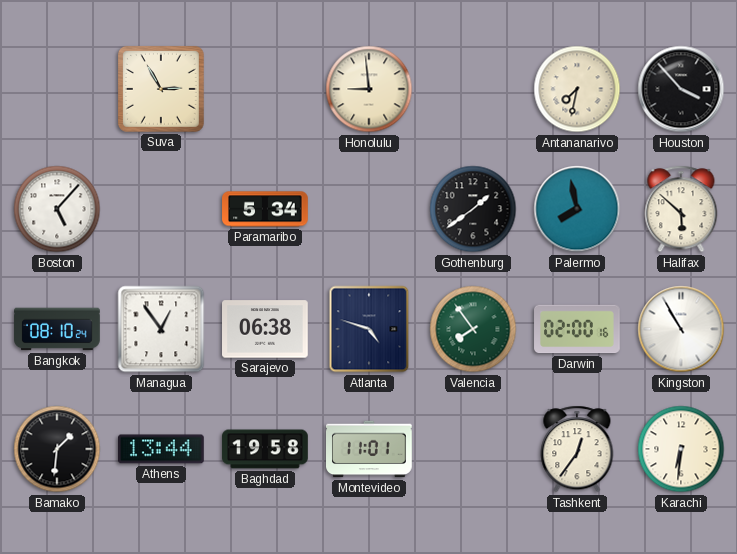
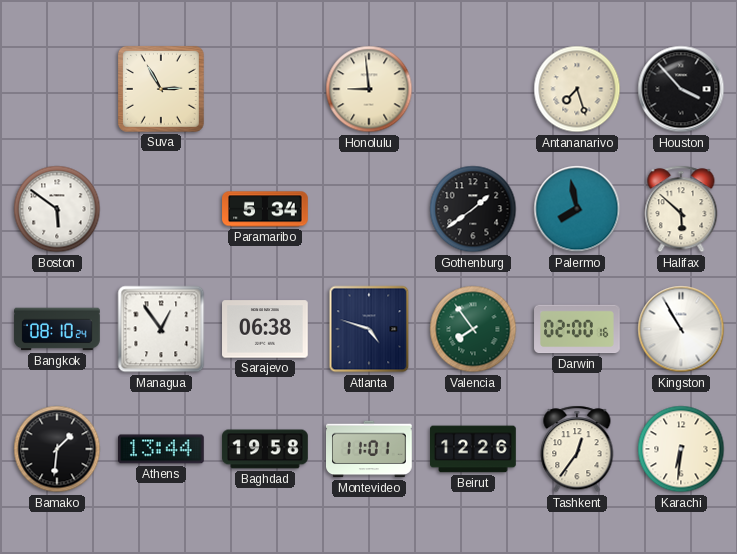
Antananarivo: 7:32 -> 7:27 (577, 89)
Boston: 5:07 -> 5:51 (57, 209)
Beirut: none -> 12:26 (474, 449)
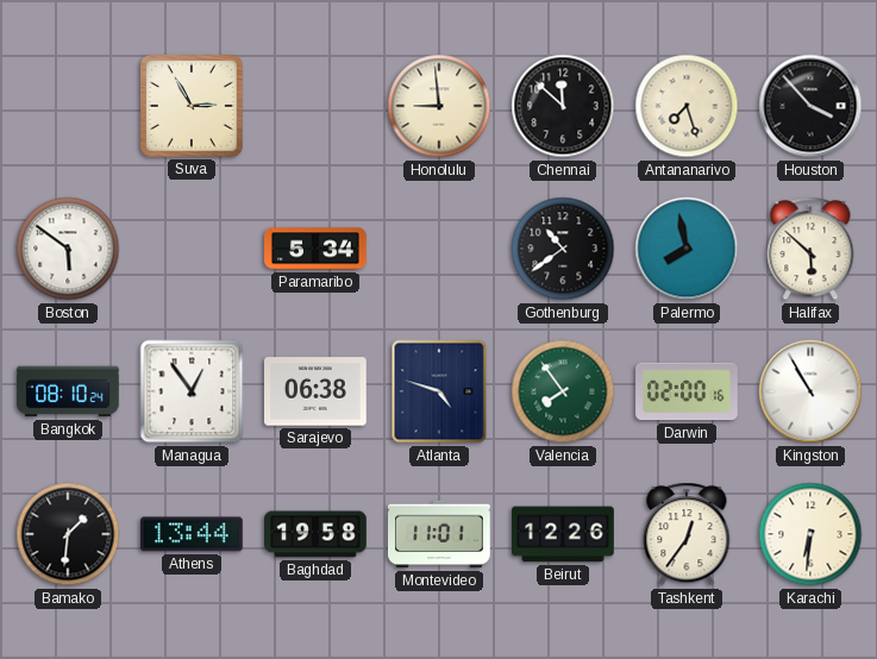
Chennai: none -> 11:52 (563, 106)
Gothenburg: 1:39 -> 10:39 (563, 249)
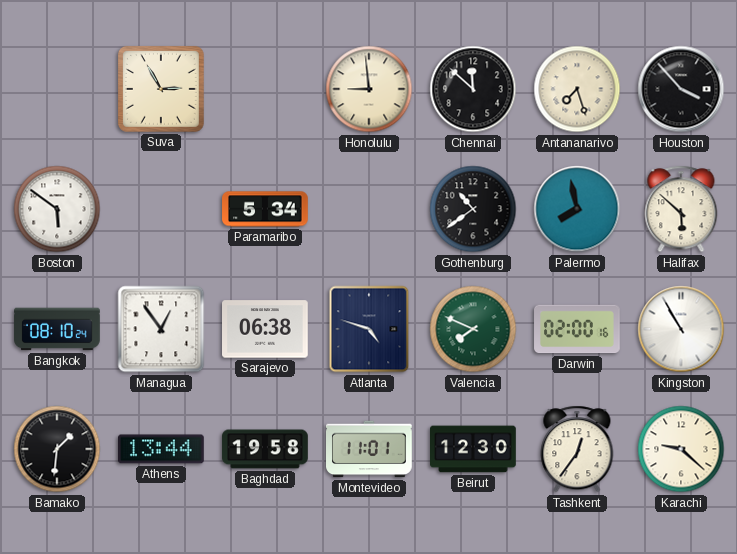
Valencia: 7:54 -> 7:49 (473, 329)
Beirut: 12:26 -> 12:30 (474, 449)
Karachi: 6:31 -> 9:22 (681, 449)
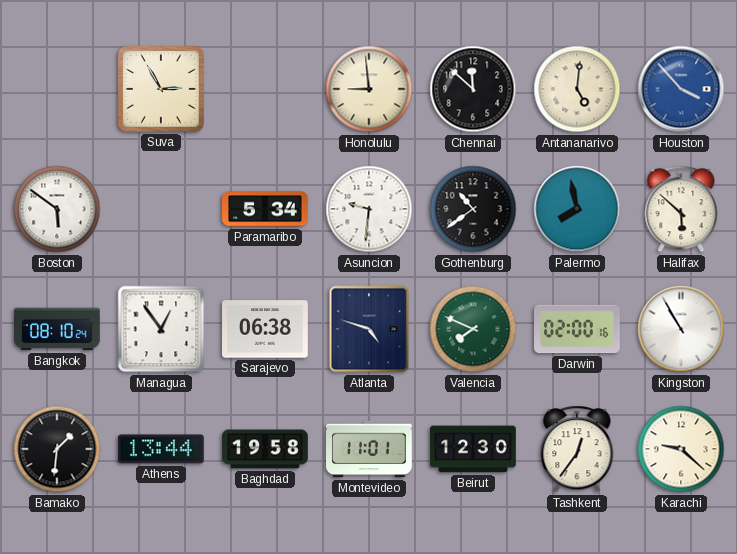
Antananarivo: 7:27 -> 5:01 (577, 89)
Houston dial: black -> blue (681, 89)
Asuncion: none -> 9:31 (369, 209)
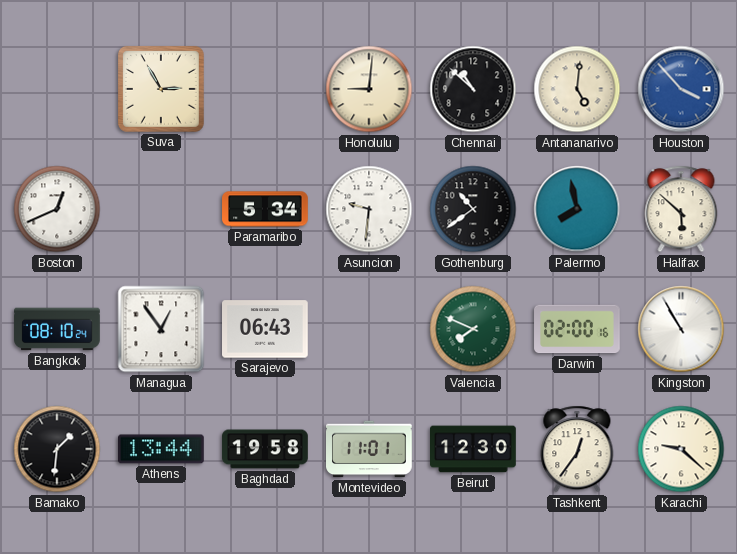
Honolulu: 8:59 -> 9:01 (369, 89)
Chennai: 11:52 -> 10:52 (473, 89)
Boston: 5:51 -> 12:41 (57, 209)
Sarajevo: 06:38 -> 06:43 (266, 329)
Atlanta: 4:48 -> none (369, 329)
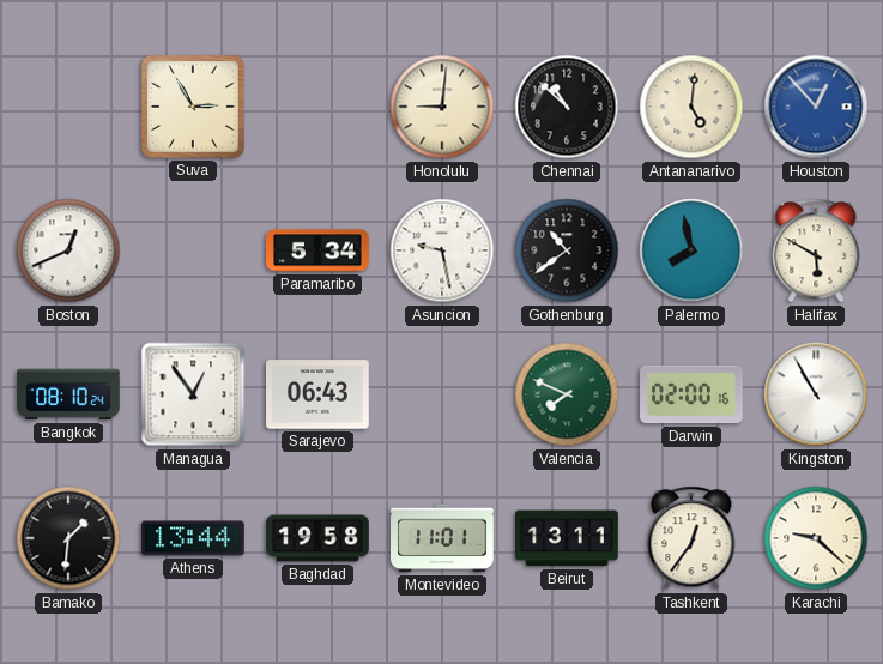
Houston: 3:53 -> 12:53 (816, 107)
Asuncion: 9:31 -> 9:28 (442, 250)
Halifax: 5:52 -> 5:50 (816, 250)
Beirut: 12:30 -> 13:11 (568, 538)
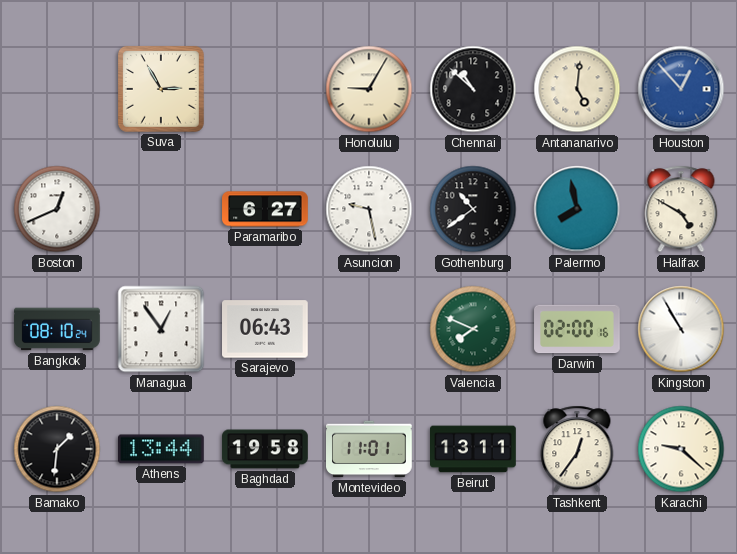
Honolulu: 9:01 -> 9:05 (369, 89)
Paramaribo: 5:34 -> 6:27 (265, 209)
Halifax: 5:50 -> 4:50 (681, 209)
